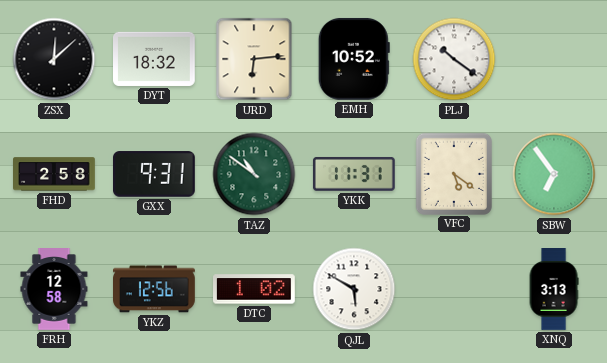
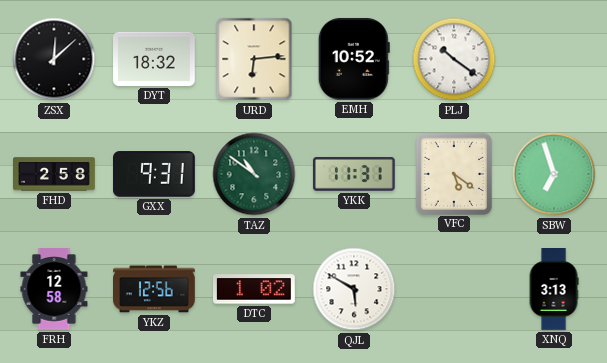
SBW: 6:54 -> 6:57 (554, 174)
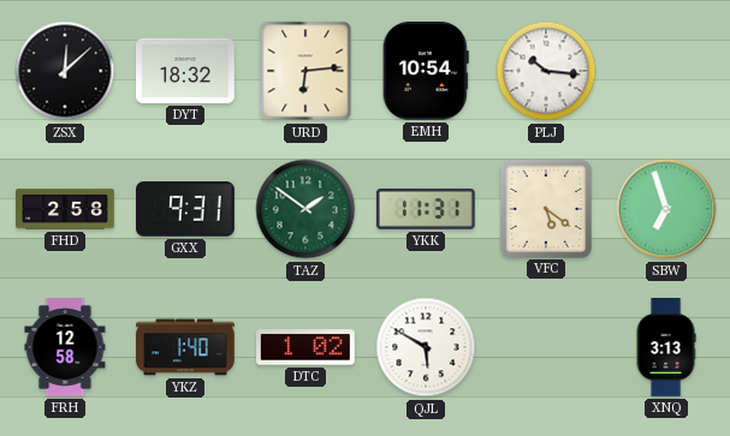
EMH: 10:52 -> 10:54 (426, 71)
PLJ: 10:21 -> 10:16 (546, 71)
TAZ: 10:51 -> 1:51 (305, 209)
YKZ: 12:56 -> 1:40 (186, 347)
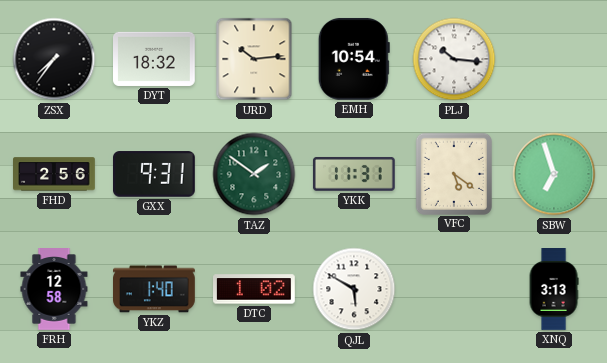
ZSX: 12:08 -> 7:36 (54, 59)
URD: 6:14 -> 10:14 (254, 59)
FHD: 2:58 -> 2:56 (55, 174)
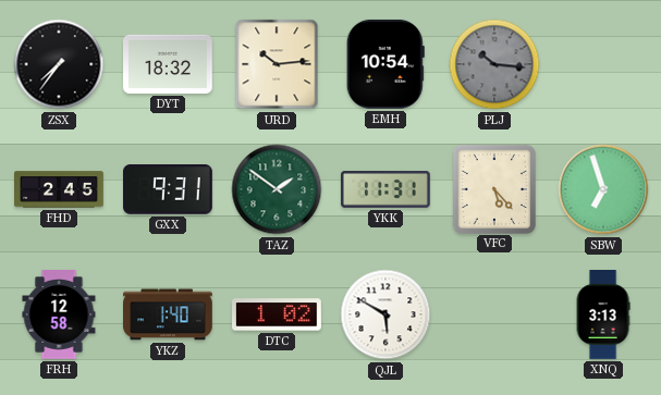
PLJ dial: white -> grey (494, 64)
FHD: 2:56 -> 2:45 (60, 189)
VFC: 5:21 -> 5:23 (493, 188)
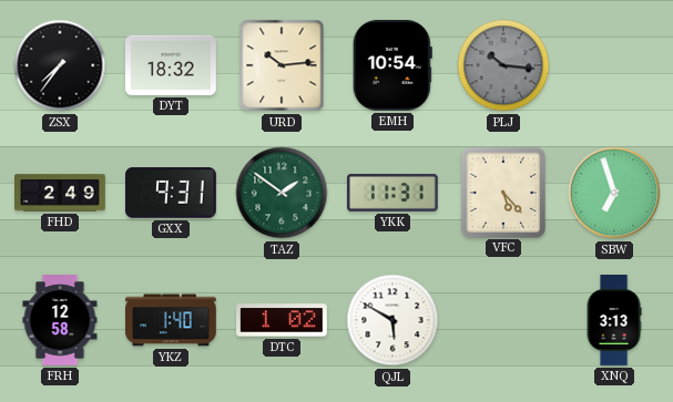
FHD: 2:45 -> 2:49 (61, 193)
